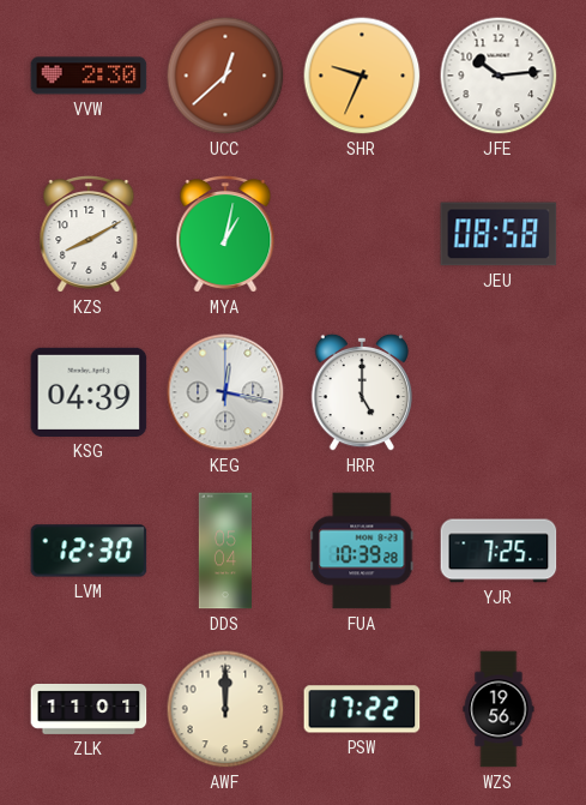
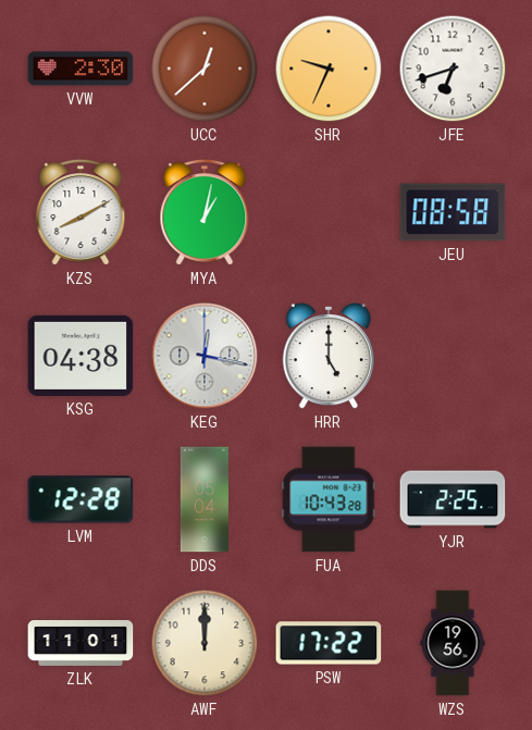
JFE: 10:14 -> 6:42 (453, 69)
KSG: 04:39 -> 04:38 (81, 356)
LVM: 12:30 -> 12:28 (81, 499)
FUA: 10:39 -> 10:43 (329, 499)
YJR: 7:25 -> 2:25 (453, 499)
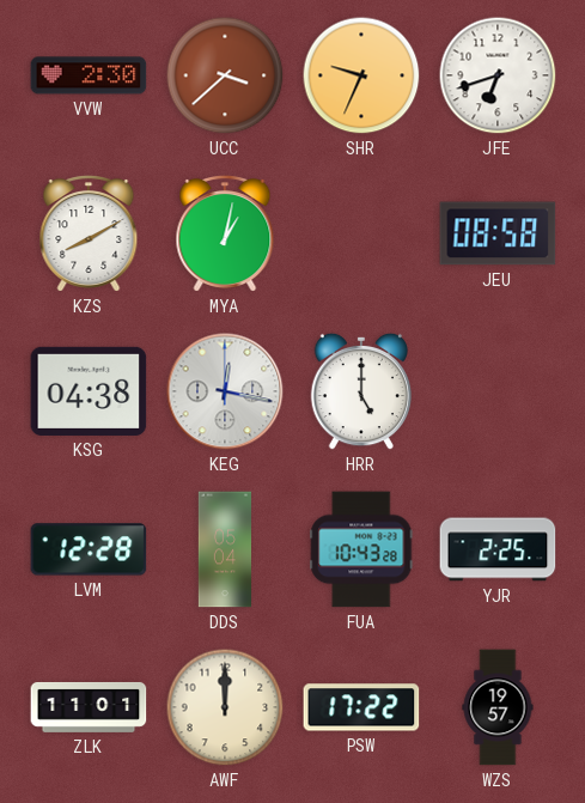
UCC: 12:38 -> 3:38 (225, 75)
WZS: 19:56 -> 19:57 (498, 707)
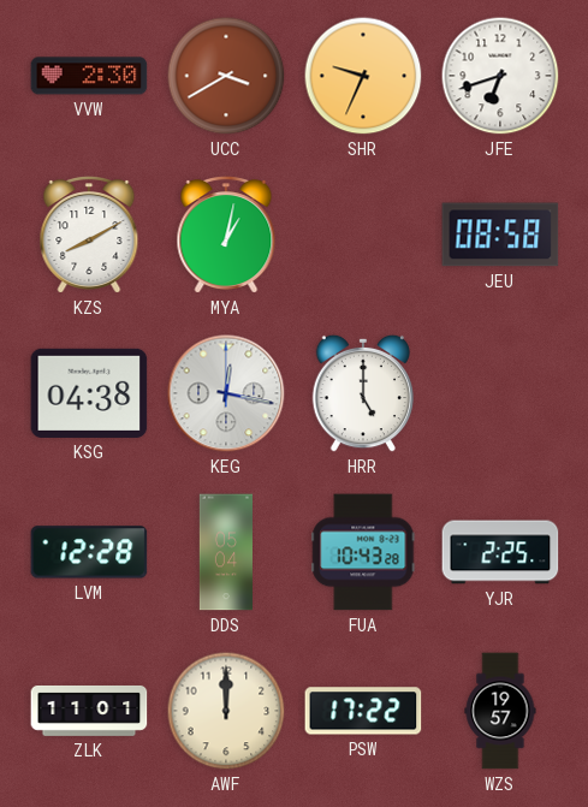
UCC: 3:38 -> 3:40 (226, 76)
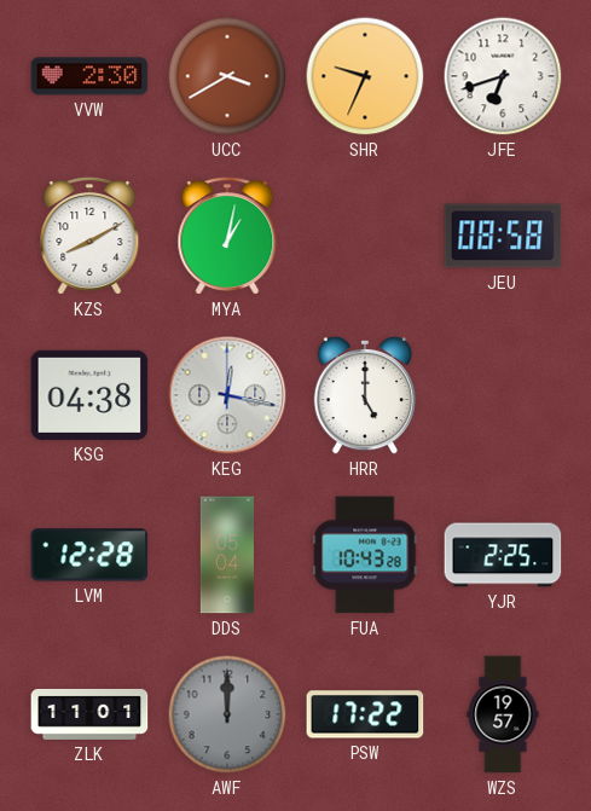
AWF dial: cream -> grey (227, 714)
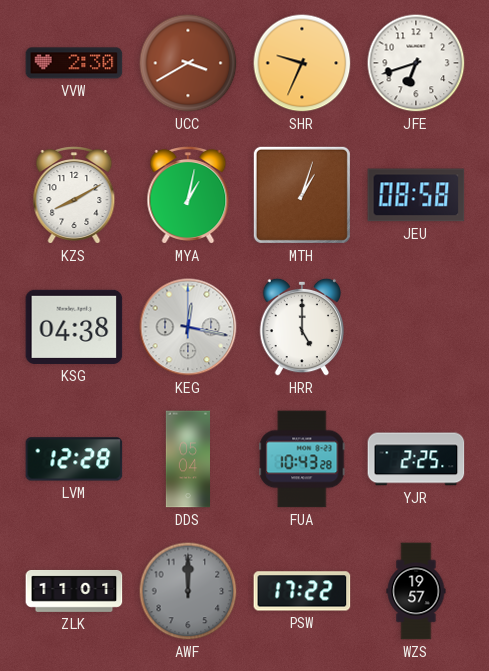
MTH: none -> 1:03 (302, 195)
